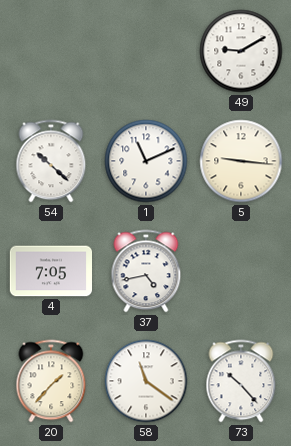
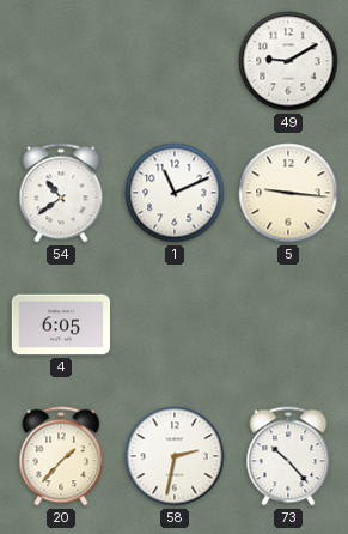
54: 10:22 -> 10:39 (61, 193)
4: 7:05 -> 6:05 (60, 324)
37: 4:43 -> none (146, 271)
58: 11:21 -> 2:32 (175, 456)
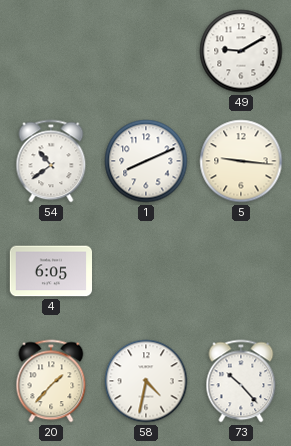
1: 11:11 -> 8:11 (146, 161)
58: 2:32 -> 4:32 (146, 381)
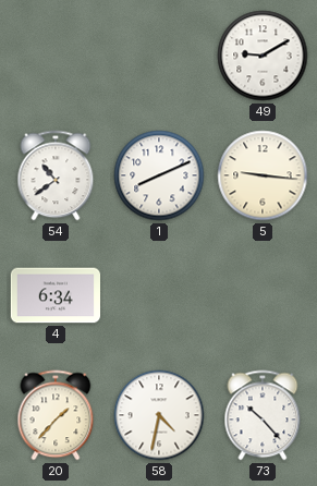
4: 6:05 -> 6:34 (54, 295)
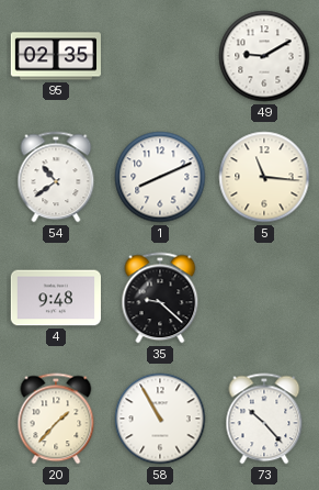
95: none -> 02:35 (55, 56)
5: 9:16 -> 11:16 (264, 177)
4: 6:34 -> 9:48 (55, 298)
35: none -> 9:22 (160, 298)
58: 4:32 -> 10:55 (160, 419)
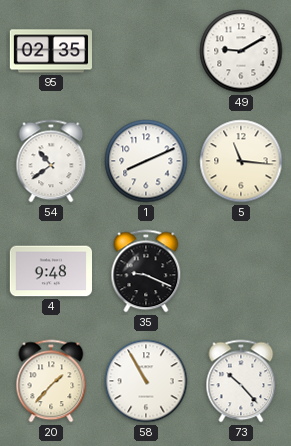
35: 9:22 -> 9:19 (146, 271)
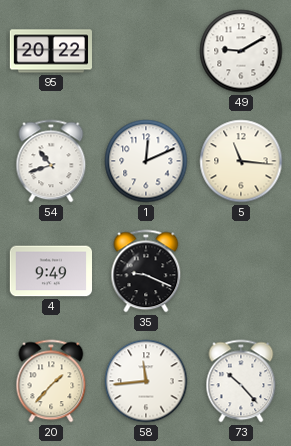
95: 02:35 -> 20:22 (50, 51)
54: 10:39 -> 10:42 (51, 161)
1: 8:11 -> 12:11 (146, 161)
4: 9:48 -> 9:49 (50, 271)
58: 10:55 -> 11:44 (146, 381)
